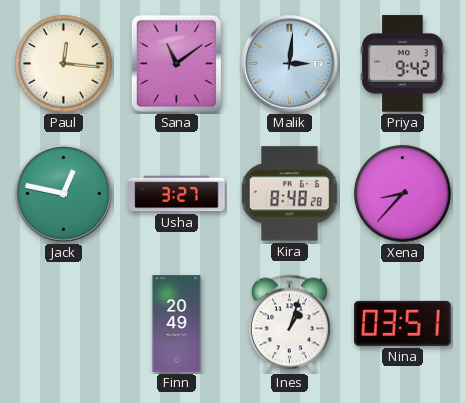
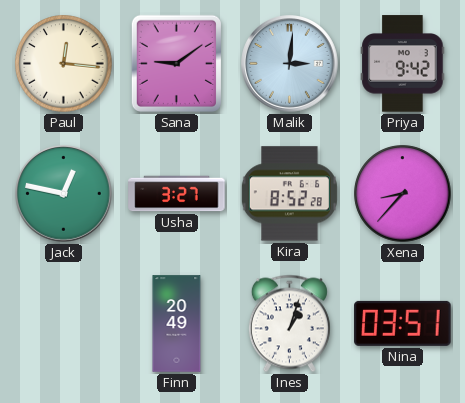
Sana: 11:09 -> 9:09 (176, 63)
Kira: 8:48 -> 8:52 (289, 194)
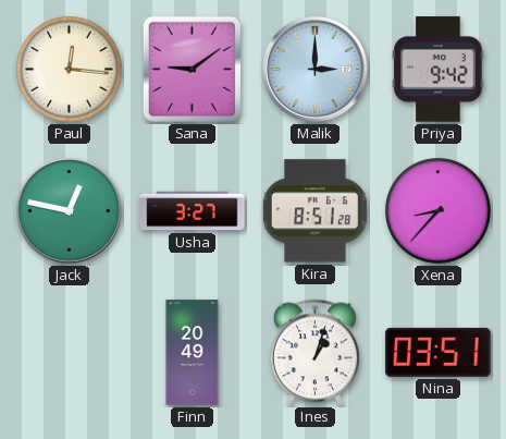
Malik: 3:01 -> 3:00 (316, 70)
Kira: 8:52 -> 8:51 (314, 211)
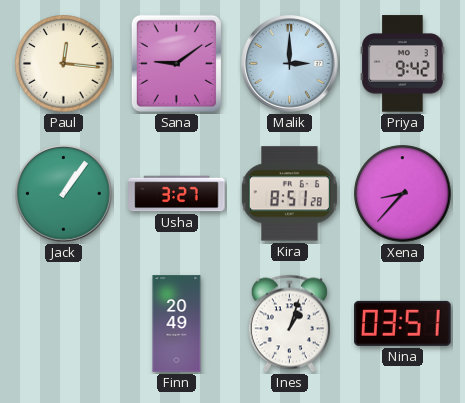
Jack: 12:47 -> 1:06 (64, 194)
